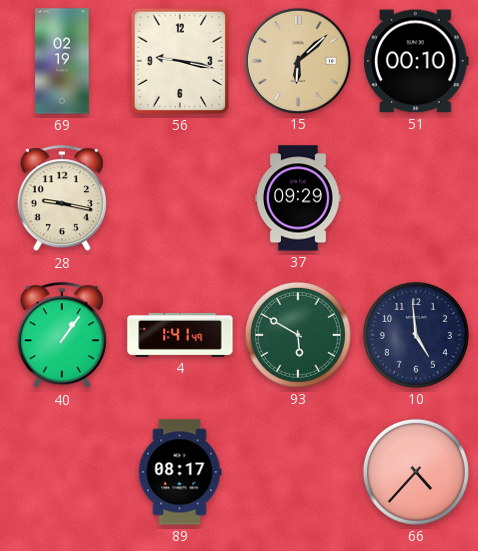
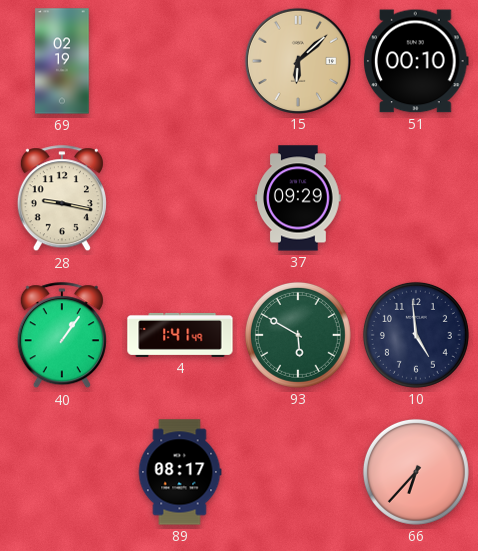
56: 9:17 -> none (180, 61)
66: 4:37 -> 6:37 (416, 472)
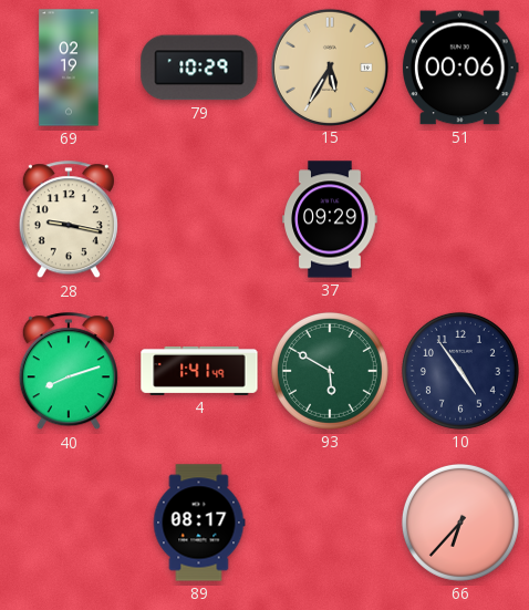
79: none -> 10:29 (199, 68)
15: 6:08 -> 5:35 (329, 66)
51: 00:10 -> 00:06 (461, 68)
40: 1:06 -> 8:12 (69, 372)
10: 4:59 -> 4:54 (460, 371)
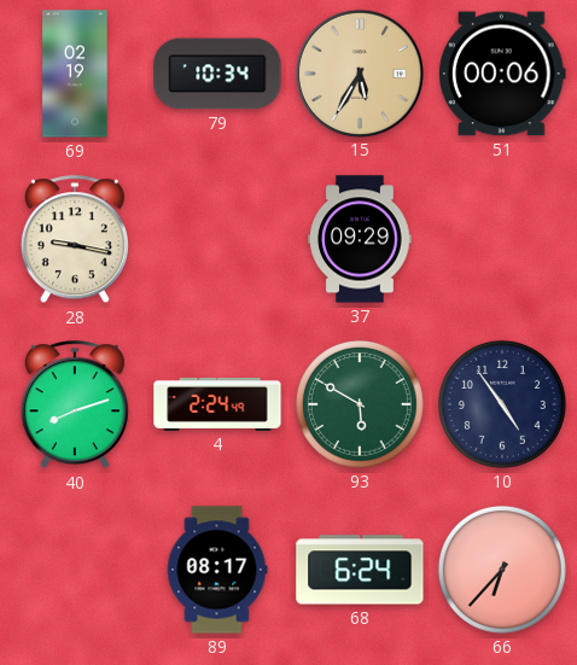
79: 10:29 -> 10:34 (217, 74)
4: 1:41 -> 2:24 (217, 404)
68: none -> 6:24 (360, 570)
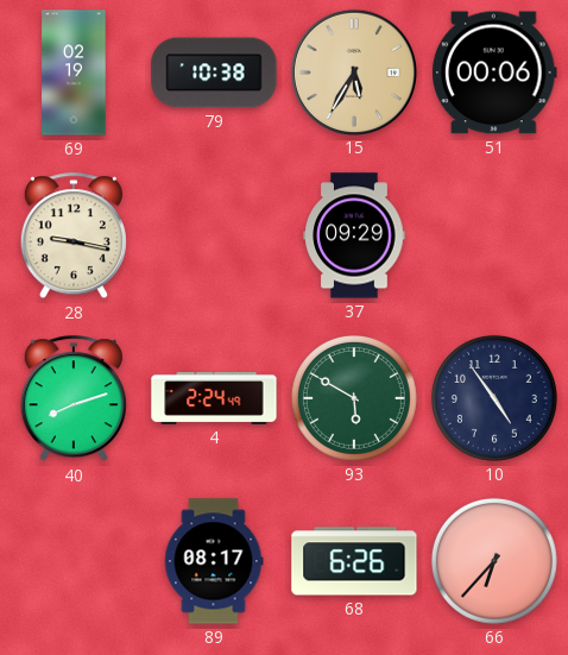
79: 10:34 -> 10:38 (214, 73)
68: 6:24 -> 6:26 (354, 561)
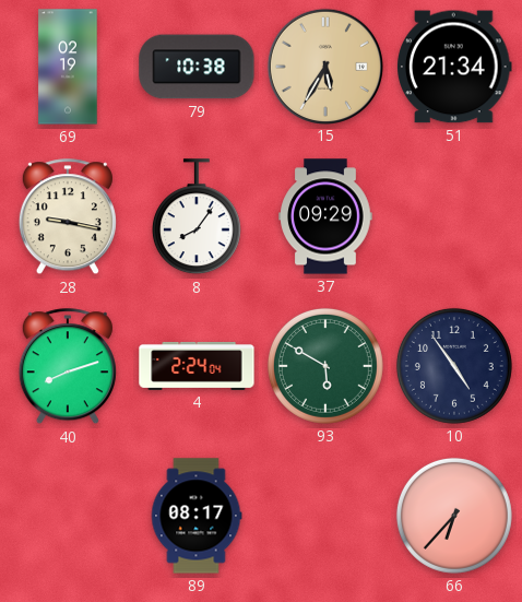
51: 00:06 -> 21:34 (455, 67)
8: none -> 8:06 (197, 217)
4: 2:24:49 -> 2:24:04 (197, 366)
68: 6:26 -> none (354, 561)
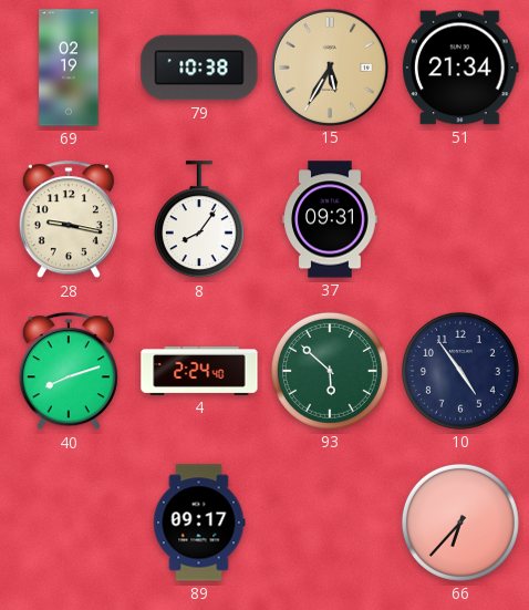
37: 09:29 -> 09:31 (330, 219)
4: 2:24:04 -> 2:24:40 (199, 371)
93: 5:50 -> 5:52 (330, 371)
89: 08:17 -> 09:17 (199, 523)
